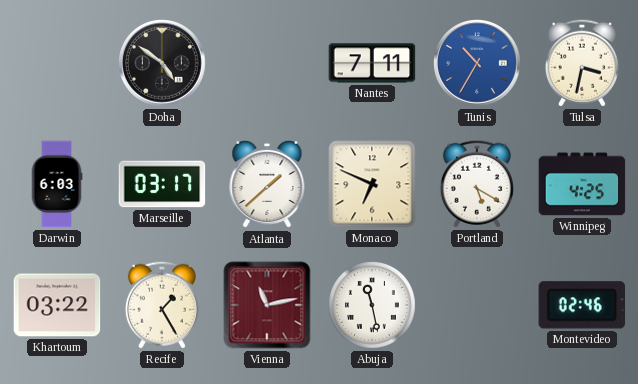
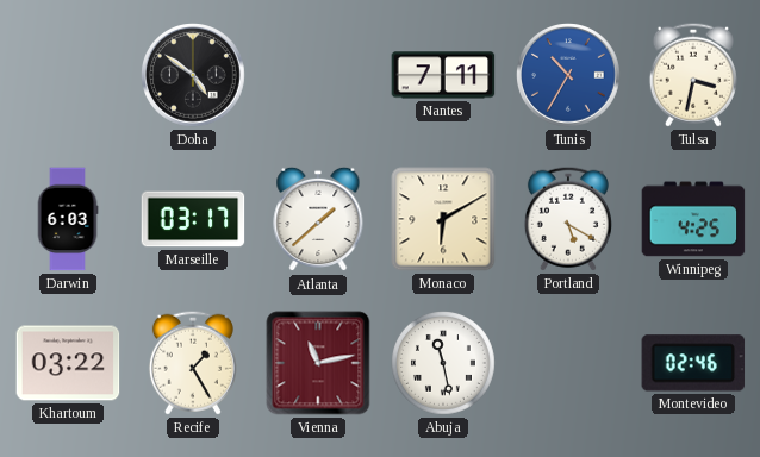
Monaco: 6:49 -> 6:10 (443, 219)
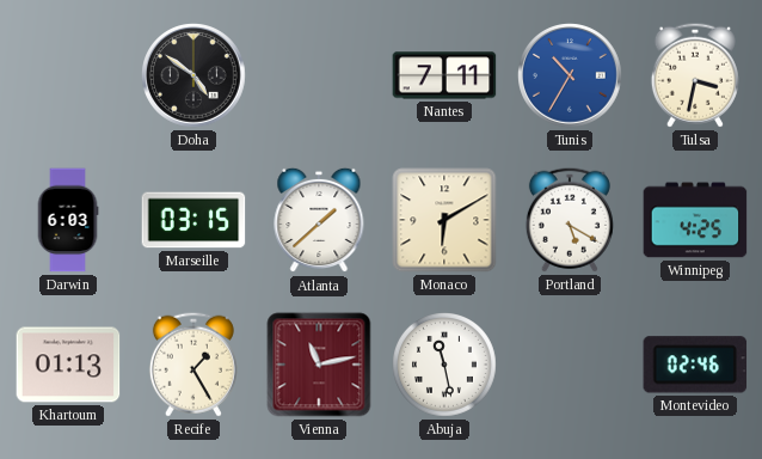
Marseille: 03:17 -> 03:15 (193, 220)
Khartoum: 03:22 -> 01:13 (68, 365)
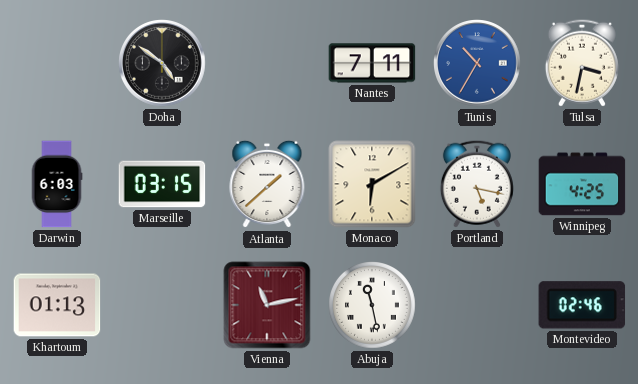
Portland: 5:20 -> 5:17 (477, 184)
Recife: 1:25 -> none (193, 365)
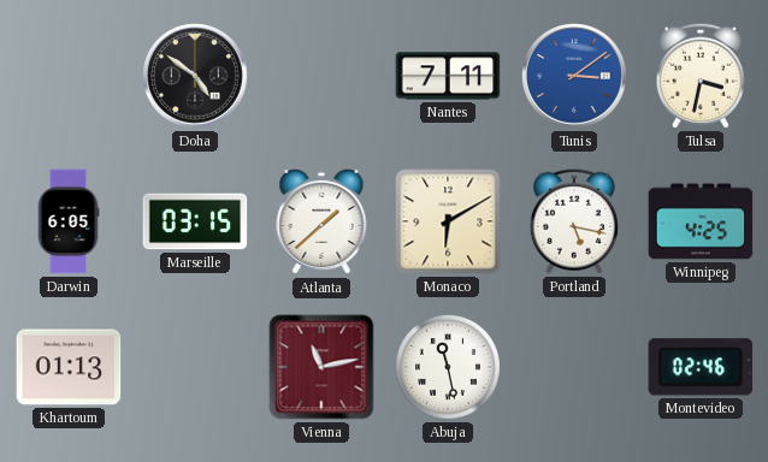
Tunis: 10:35 -> 3:09 (574, 76)
Darwin: 6:03 -> 6:05 (69, 221)
